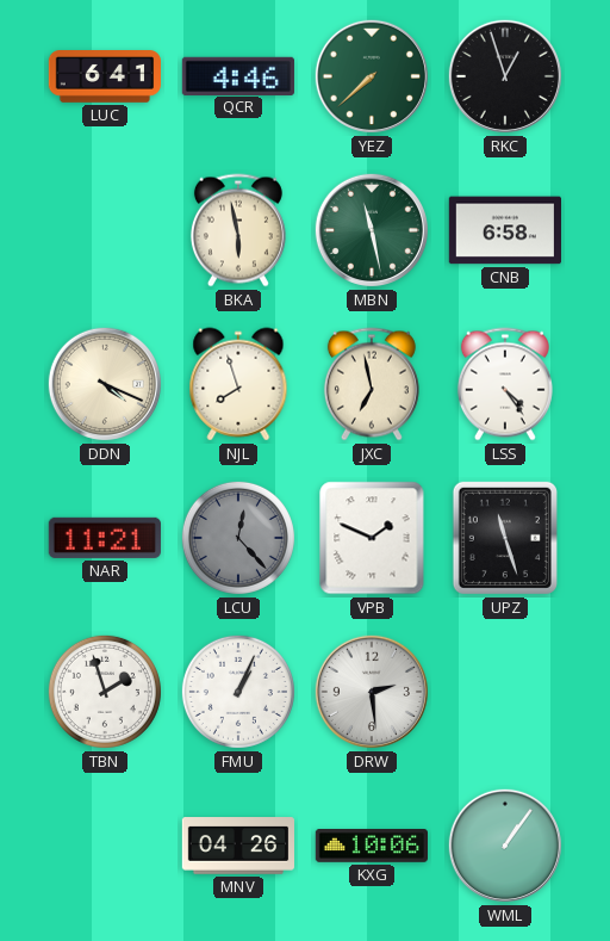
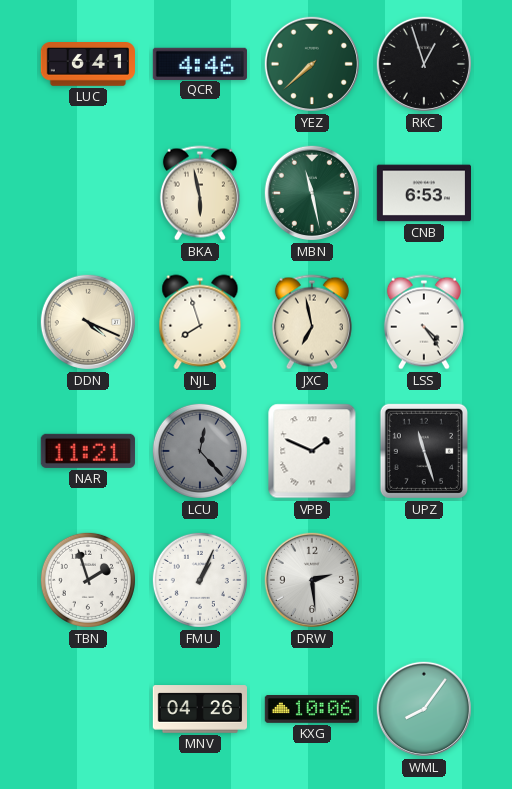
CNB: 6:58 -> 6:53 (423, 193)
WML: 1:06 -> 8:06 (424, 709)
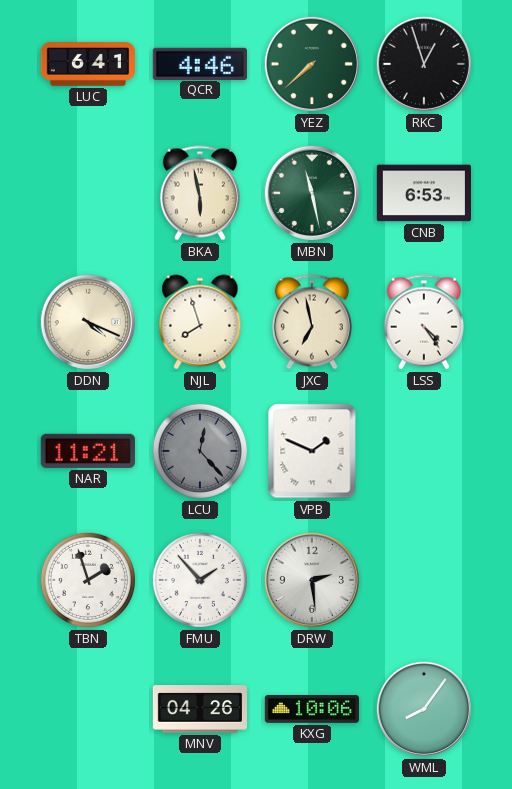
UPZ: 11:27 -> none (424, 451)
FMU: 1:04 -> 1:53 (200, 580)
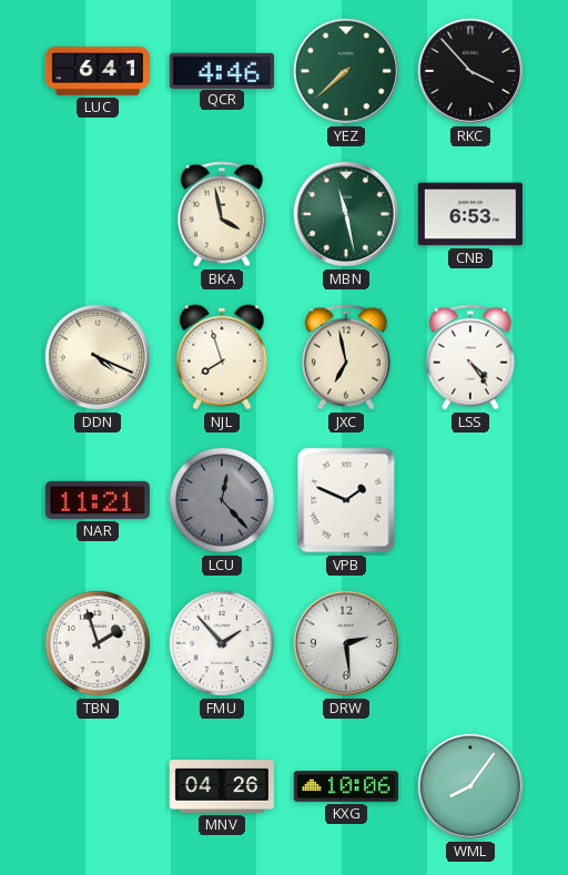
RKC: 12:57 -> 3:53 (470, 71)
BKA: 5:58 -> 3:58 (222, 214)
